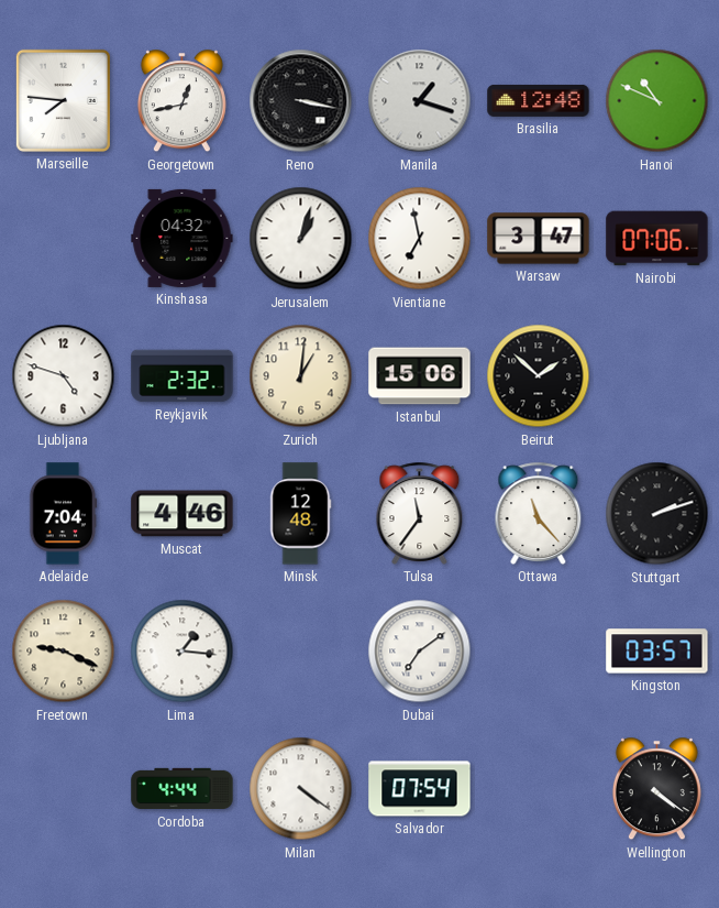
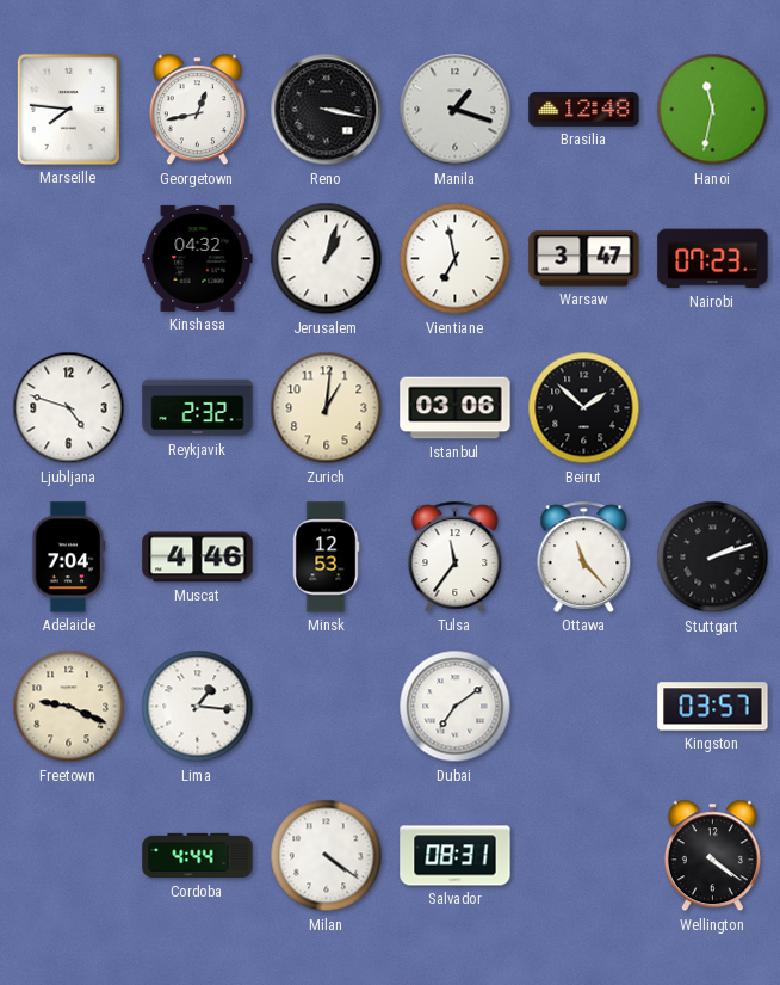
Hanoi: 10:49 -> 11:32 (713, 110)
Nairobi: 07:06 -> 07:23 (713, 259)
Istanbul: 15:06 -> 03:06 (456, 408)
Minsk: 12:48 -> 12:53 (326, 558)
Salvador: 07:54 -> 08:31 (456, 856)
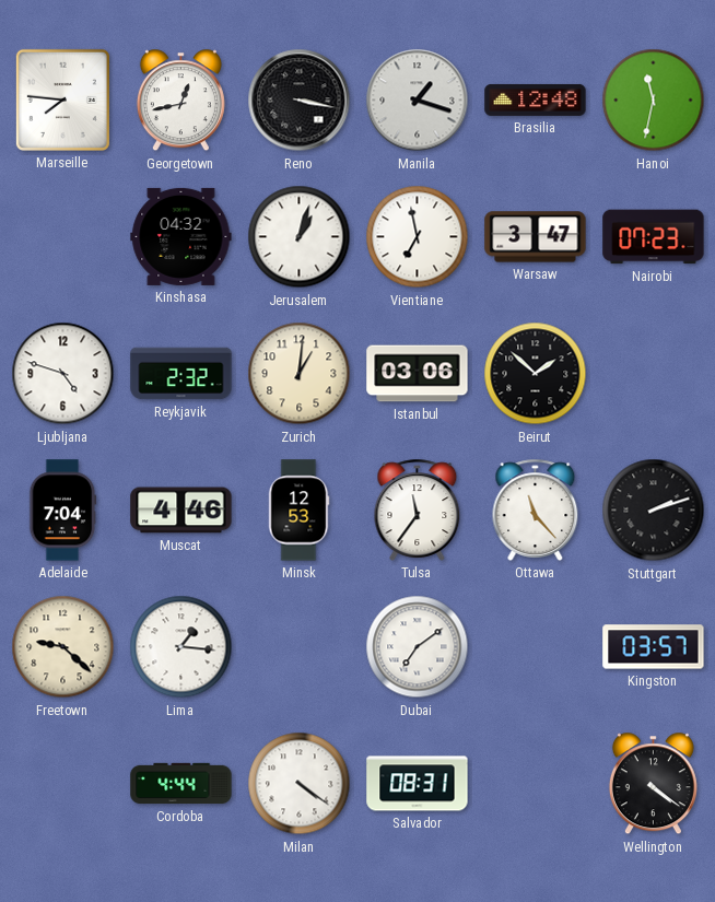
Freetown: 9:19 -> 9:22 (63, 647)
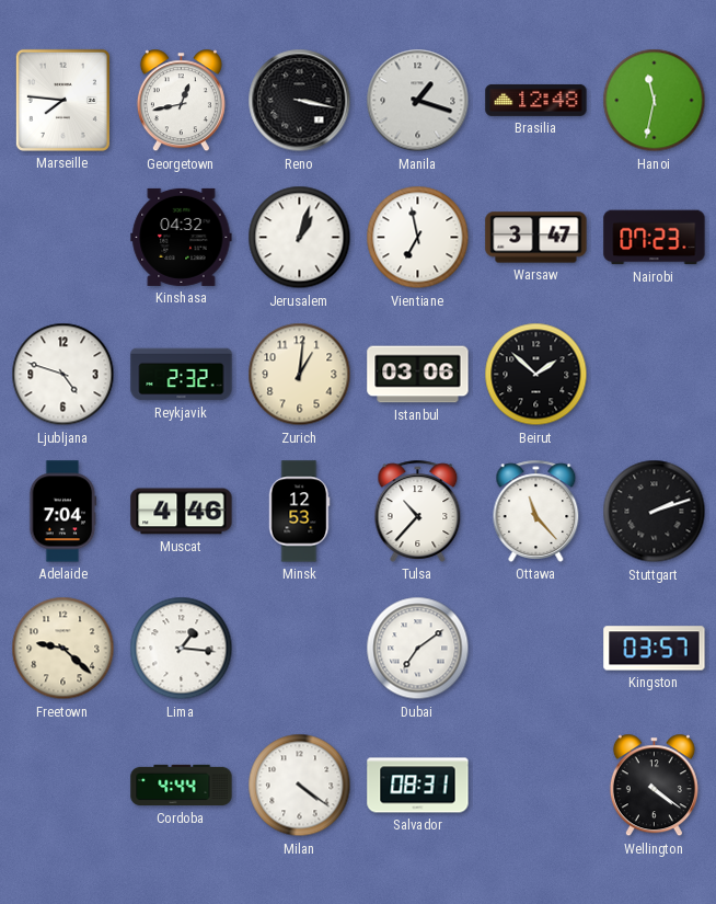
Tulsa: 11:36 -> 10:37 (418, 511)
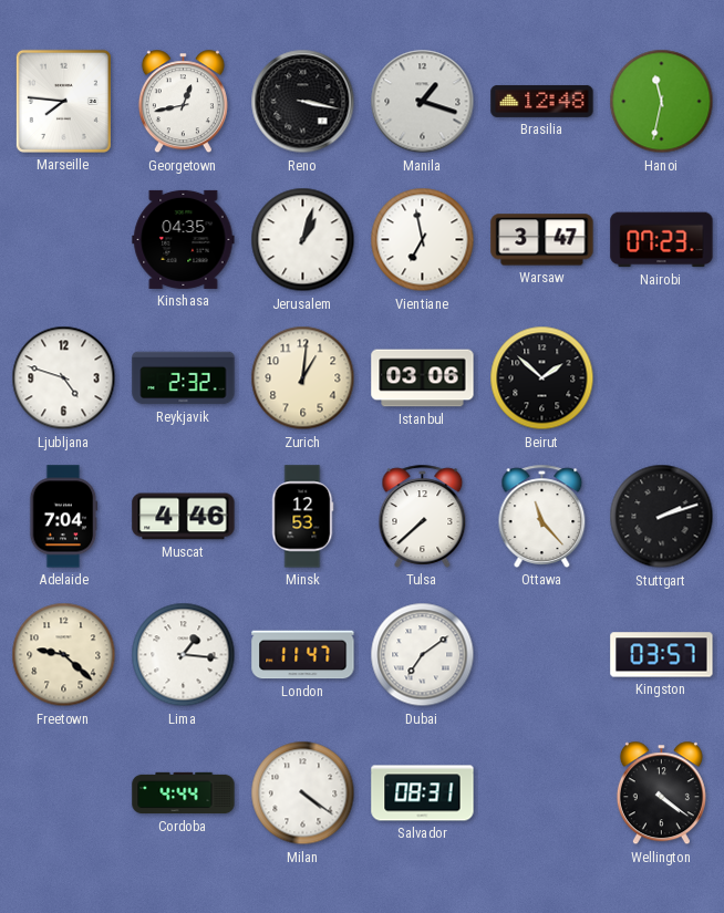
Kinshasa: 04:32 -> 04:35 (184, 239)
Tulsa: 10:37 -> 7:38 (423, 516)
London: none -> 11:47 (303, 655)
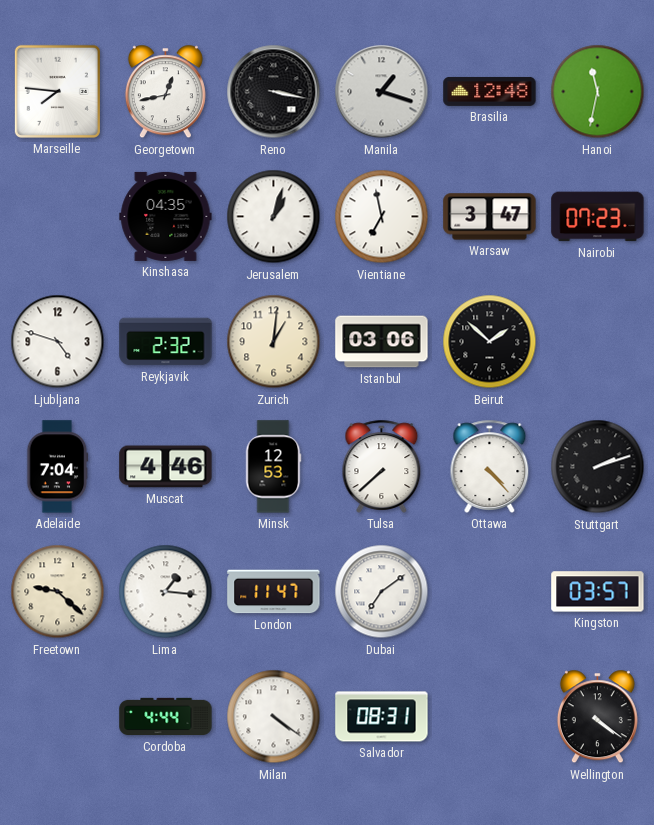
Ottawa: 11:23 -> 4:23 (490, 466)
